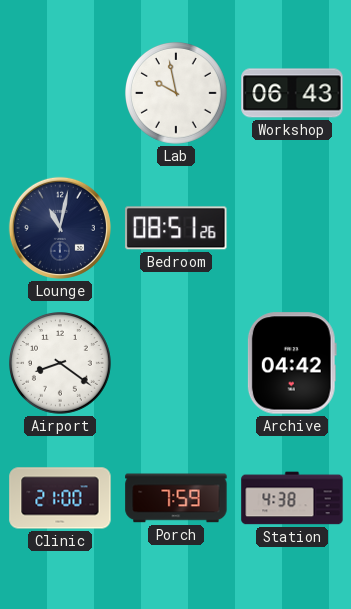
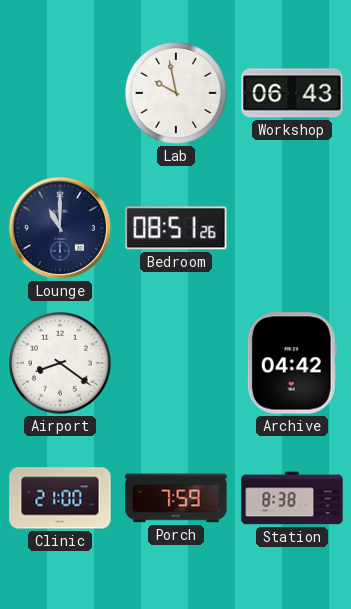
Lounge: 11:02 -> 11:00 (60, 228)
Station: 4:38 -> 8:38 (292, 498)
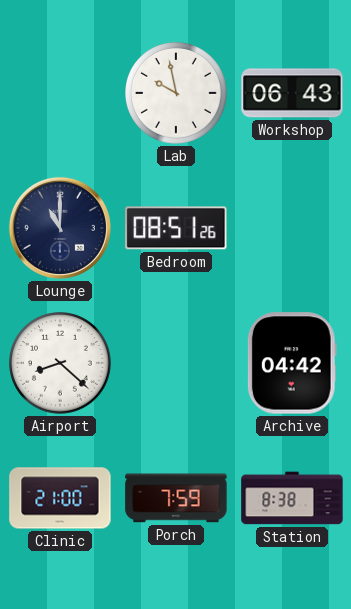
Airport: 8:21 -> 8:22 (61, 364)
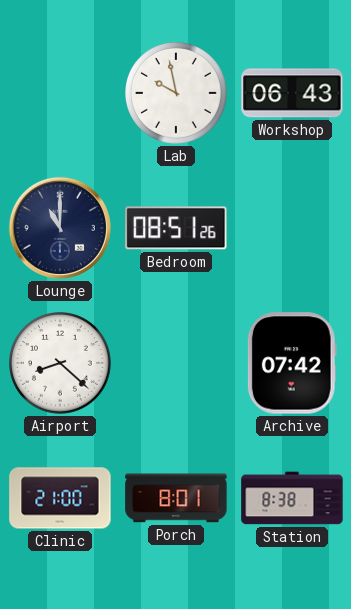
Archive: 04:42 -> 07:42 (292, 363)
Porch: 7:59 -> 8:01 (176, 498)
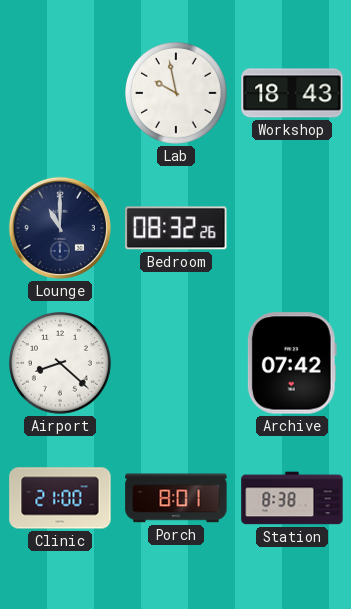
Workshop: 06:43 -> 18:43 (292, 93)
Bedroom: 08:51 -> 08:32 (176, 228)
